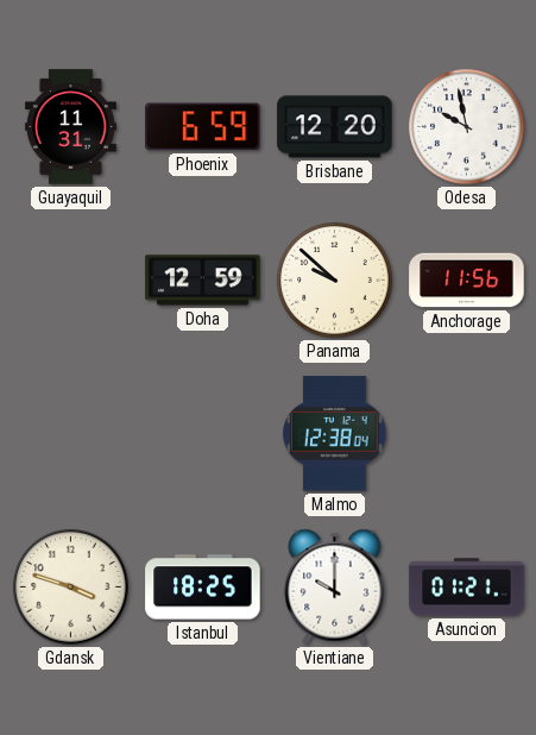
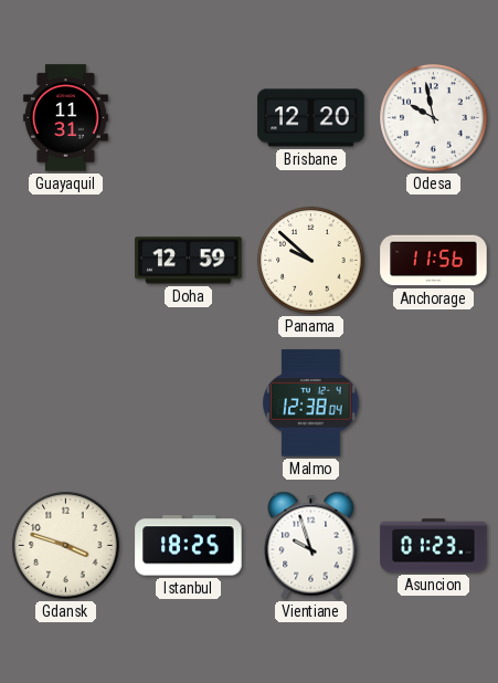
Phoenix: 6:59 -> none (203, 127)
Vientiane: 10:00 -> 9:57 (311, 545)
Asuncion: 01:21 -> 01:23 (434, 546)
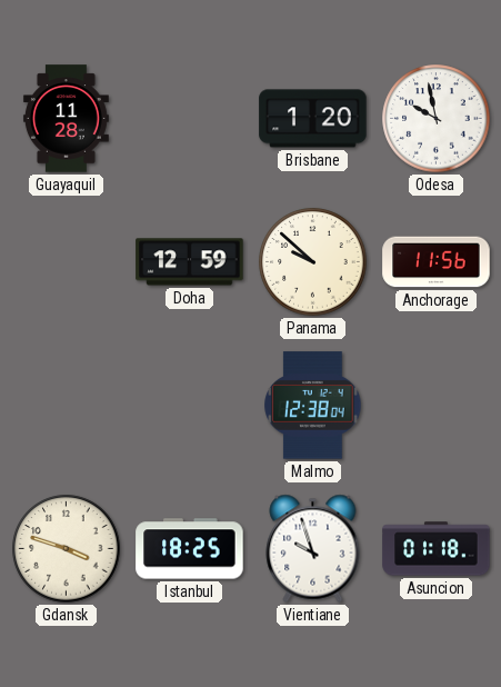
Guayaquil: 11:31 -> 11:28 (66, 119)
Brisbane: 12:20 -> 1:20 (313, 119)
Asuncion: 01:23 -> 01:18 (437, 549)
